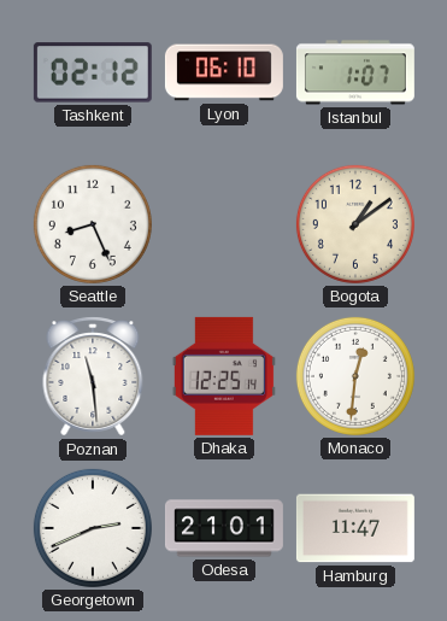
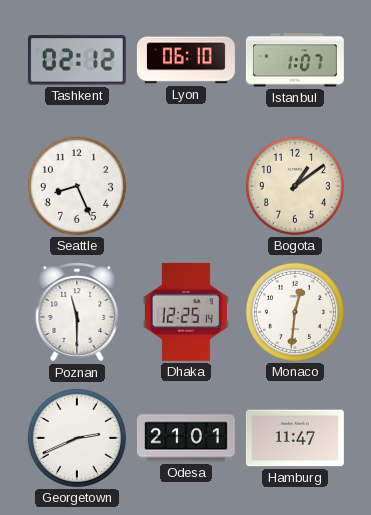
Poznan: 11:29 -> 11:30 (77, 312)
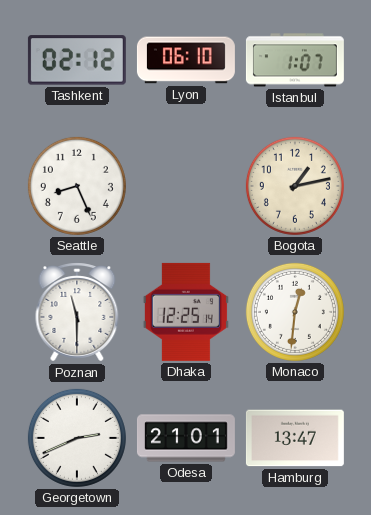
Bogota: 1:09 -> 1:13 (295, 186)
Hamburg: 11:47 -> 13:47 (295, 438)
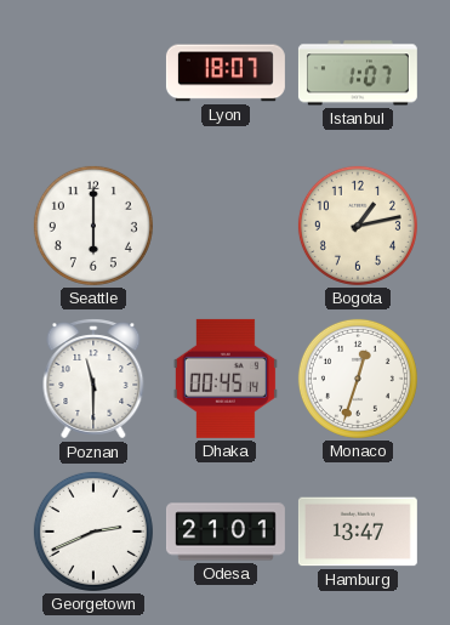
Tashkent: 02:12 -> none (77, 60)
Lyon: 06:10 -> 18:07 (226, 73)
Seattle: 8:26 -> 6:00 (93, 226)
Dhaka: 12:25 -> 00:45 (226, 379)
Monaco: 12:31 -> 12:33 (358, 379)
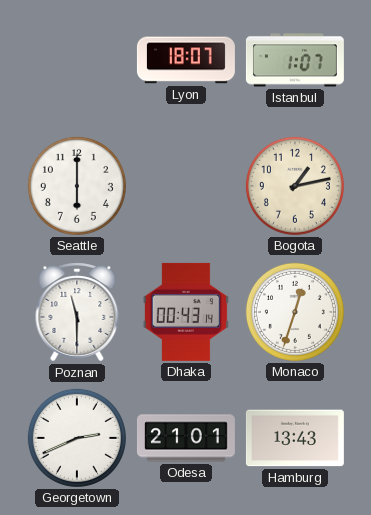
Dhaka: 00:45 -> 00:43 (186, 312)
Hamburg: 13:47 -> 13:43 (295, 438)
